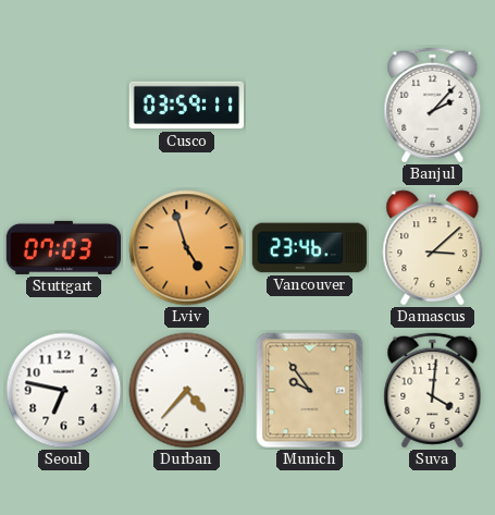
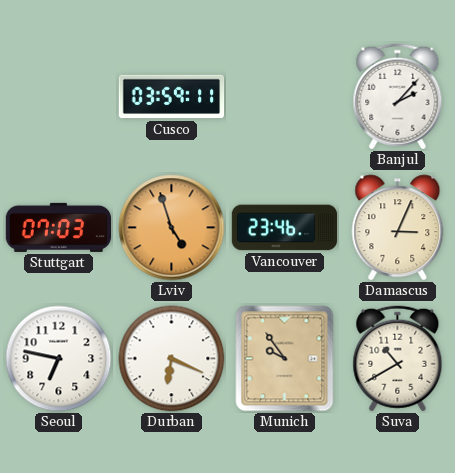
Damascus: 3:08 -> 3:04 (398, 228)
Durban: 4:37 -> 6:19 (172, 359)
Suva: 4:01 -> 10:40 (398, 359)
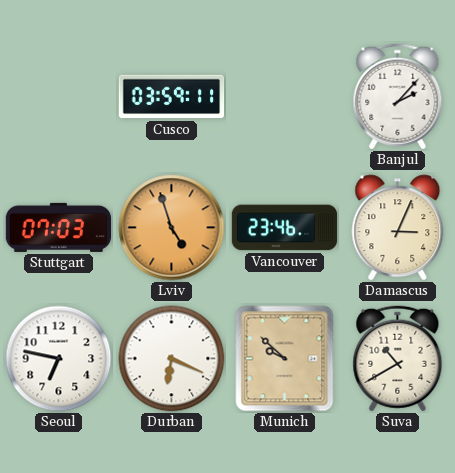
Munich: 9:54 -> 9:52 (285, 359)
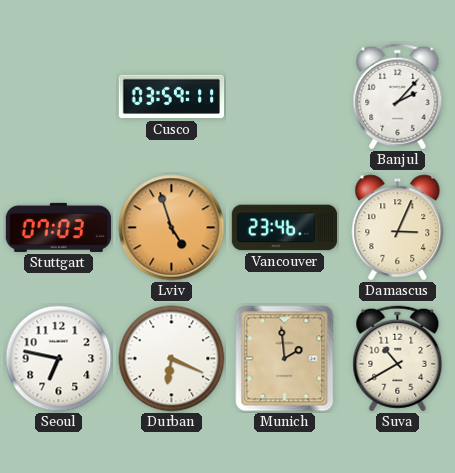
Munich: 9:52 -> 1:59 (285, 359)
